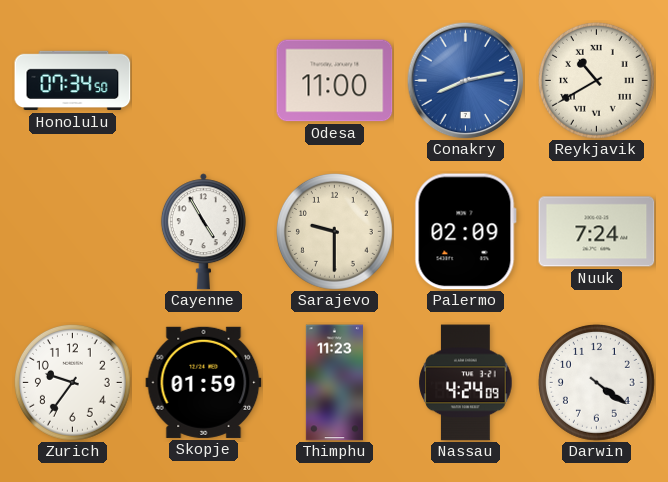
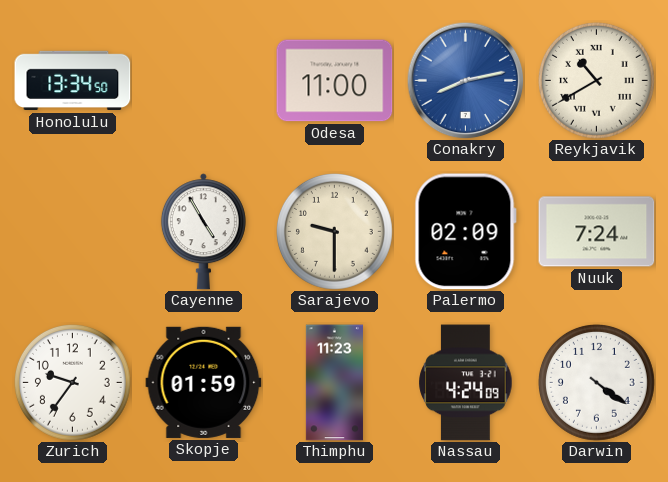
Honolulu: 07:34 -> 13:34 (73, 81)
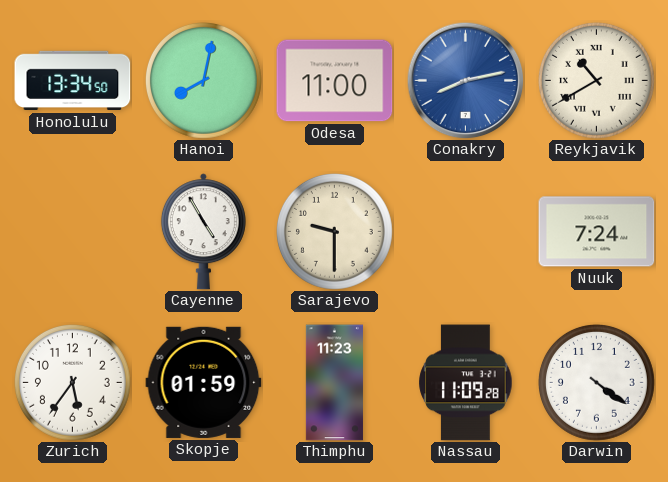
Hanoi: none -> 8:02 (203, 80)
Palermo: 02:09 -> none (465, 232)
Zurich: 9:36 -> 5:36 (72, 382)
Nassau: 4:24 -> 11:09 (466, 383)
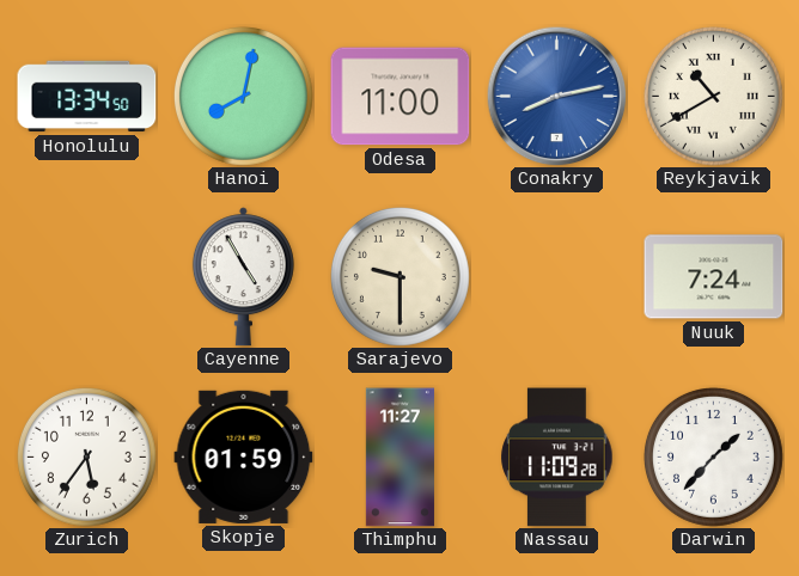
Thimphu: 11:23 -> 11:27 (399, 458)
Darwin: 4:21 -> 1:37 (713, 456)
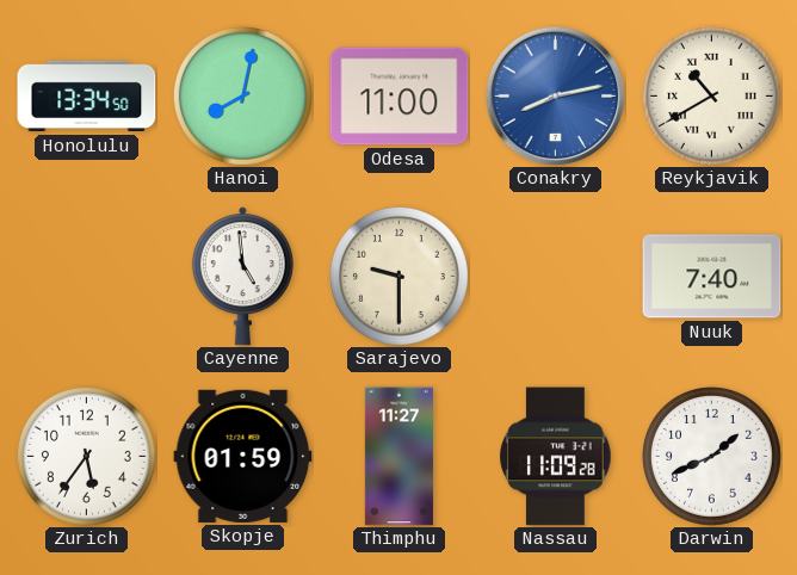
Cayenne: 4:55 -> 4:59 (242, 277)
Nuuk: 7:24 -> 7:40 (712, 277)
Darwin: 1:37 -> 1:41 (711, 456)
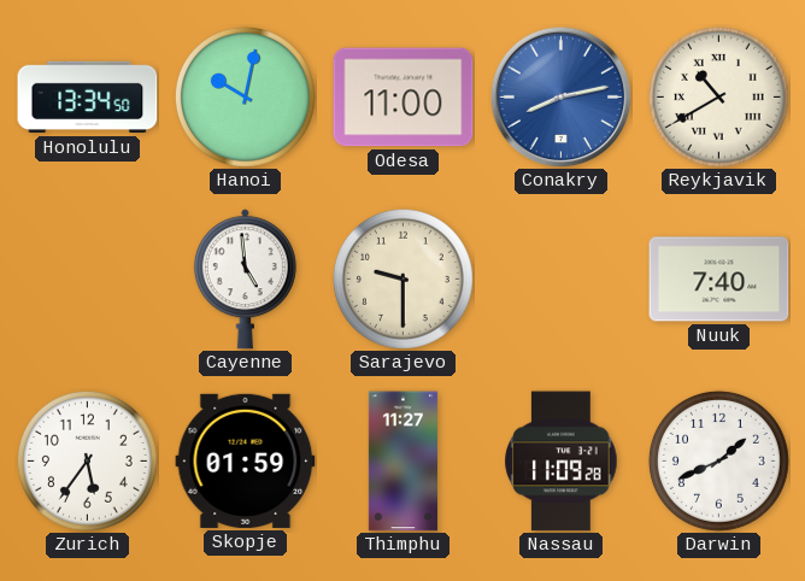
Hanoi: 8:02 -> 10:02 (245, 96)
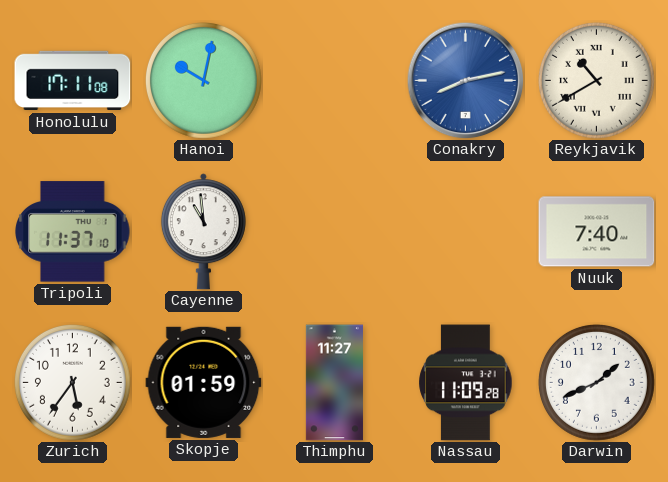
Honolulu: 13:34 -> 17:11 (73, 81)
Odesa: 11:00 -> none (404, 98)
Tripoli: none -> 11:37 (73, 232)
Cayenne: 4:59 -> 10:59 (203, 232)
Sarajevo: 9:30 -> none (402, 278)
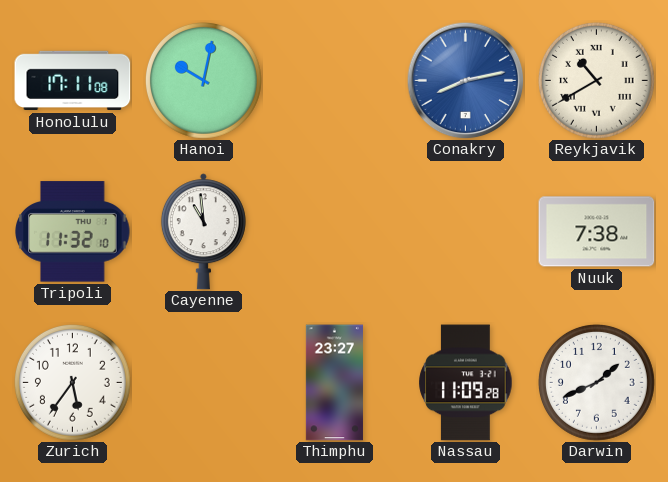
Tripoli: 11:37 -> 11:32 (73, 232)
Nuuk: 7:40 -> 7:38 (597, 232)
Skopje: 01:59 -> none (204, 382)
Thimphu: 11:27 -> 23:27 (334, 383)
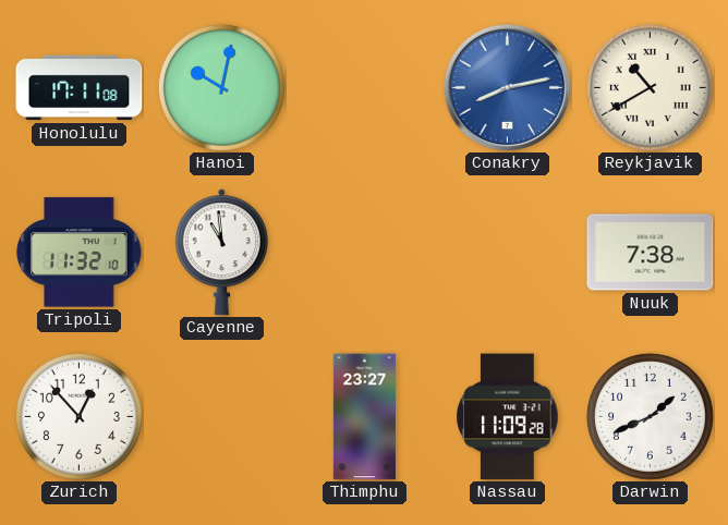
Zurich: 5:36 -> 12:53 (78, 416)
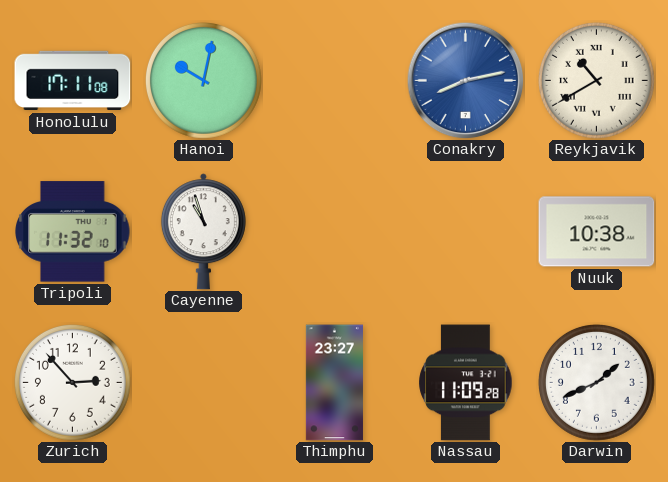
Cayenne: 10:59 -> 10:57 (203, 232)
Nuuk: 7:38 -> 10:38 (597, 232)
Zurich: 12:53 -> 2:53 (72, 382)
